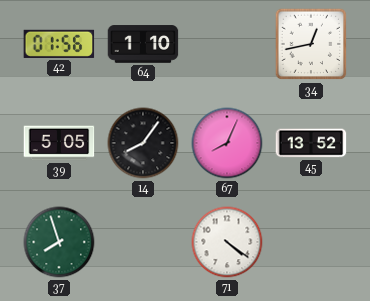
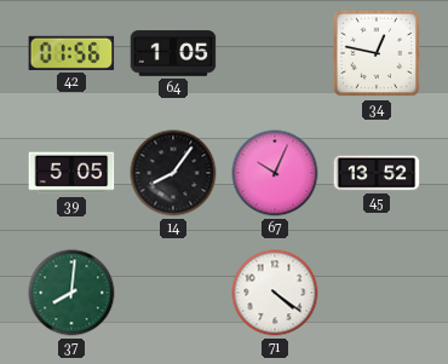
64: 1:10 -> 1:05 (173, 53)
34: 12:43 -> 12:47 (377, 53)
67: 8:04 -> 10:04 (275, 173)
37: 7:57 -> 8:01 (71, 293)
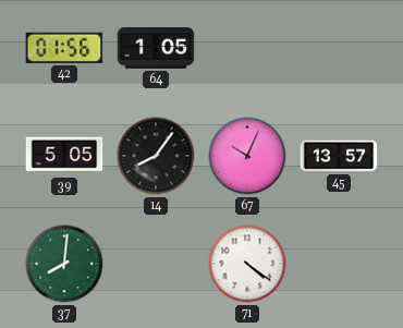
34: 12:47 -> none (377, 53)
45: 13:52 -> 13:57 (339, 156)
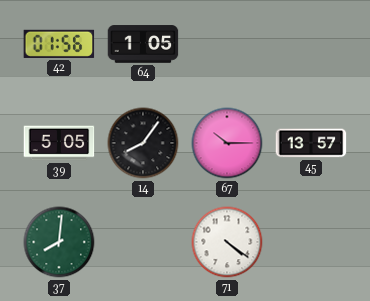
67: 10:04 -> 10:15 (227, 143)
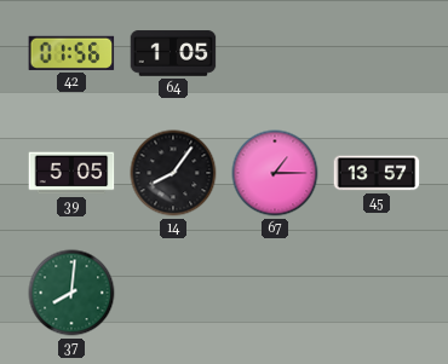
67: 10:15 -> 1:15 (275, 173)
71: 4:21 -> none (227, 242)
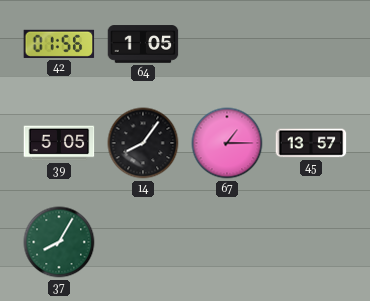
37: 8:01 -> 8:05 (59, 242)
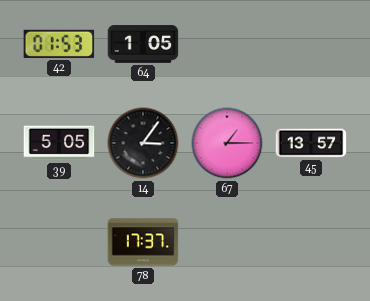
42: 01:56 -> 01:53 (59, 44)
14: 8:06 -> 3:06 (143, 143)
37: 8:05 -> none (59, 242)
78: none -> 17:37 (143, 242)
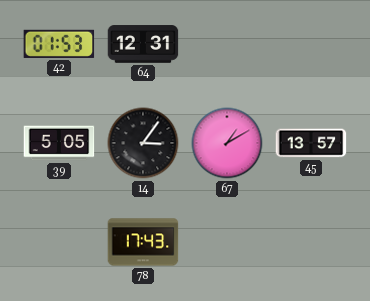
64: 1:05 -> 12:31 (143, 44)
67: 1:15 -> 1:10 (227, 143)
78: 17:37 -> 17:43 (143, 242)
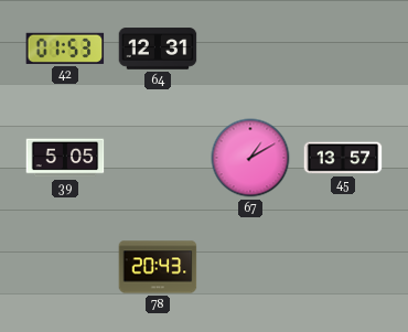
14: 3:06 -> none (143, 143)
78: 17:43 -> 20:43 (158, 267)
